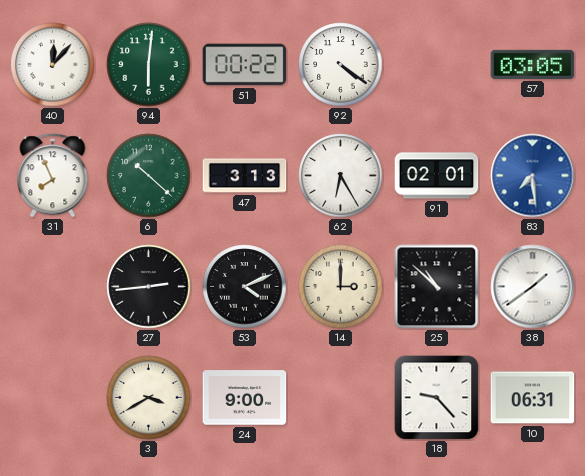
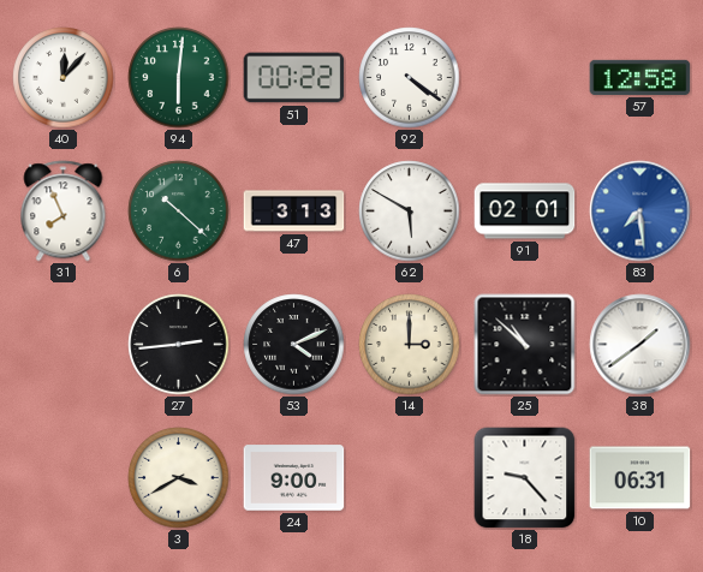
57: 03:05 -> 12:58 (641, 77)
62: 6:25 -> 5:50 (410, 211)
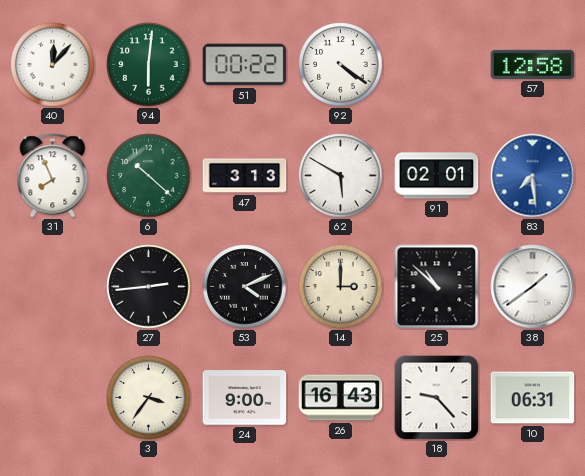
3: 3:40 -> 3:36 (149, 398)
26: none -> 16:43 (341, 398)
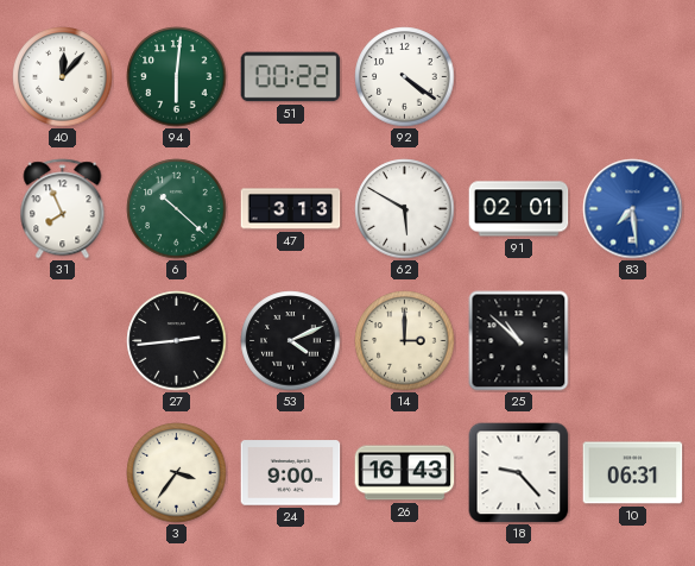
57: 12:58 -> none (533, 64)
38: 1:39 -> none (533, 287)
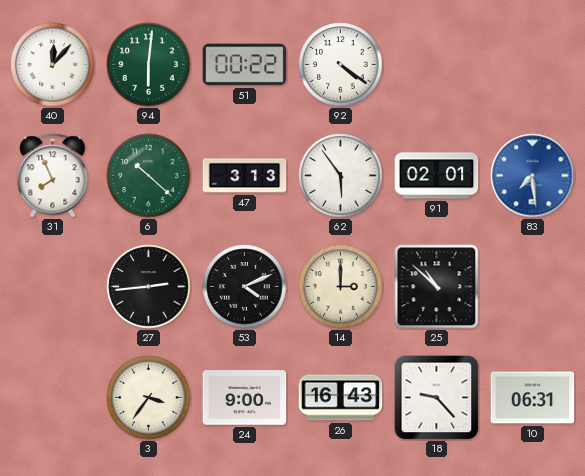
62: 5:50 -> 5:54 (341, 176)
